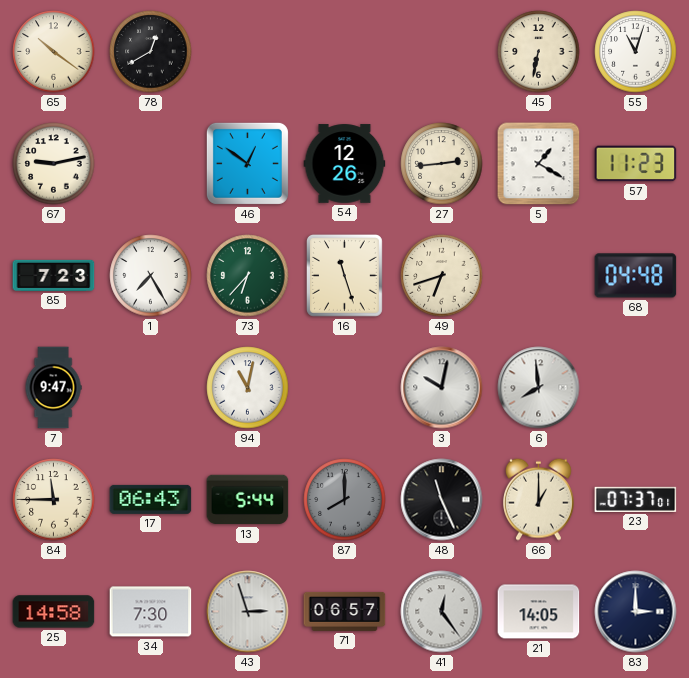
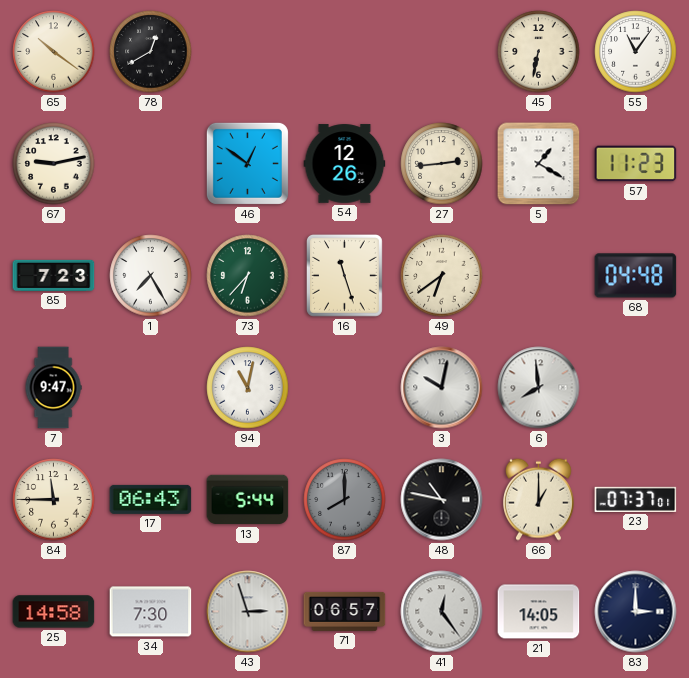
55: 11:03 -> 11:06 (636, 52)
49: 6:42 -> 6:39 (442, 276)
48: 11:26 -> 10:47 (442, 500)
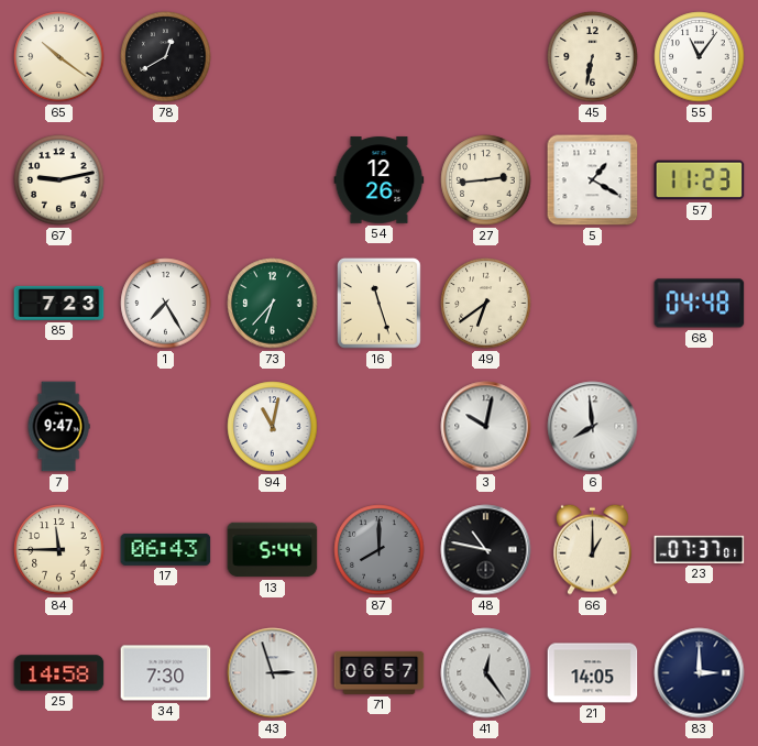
46: 12:51 -> none (247, 163)
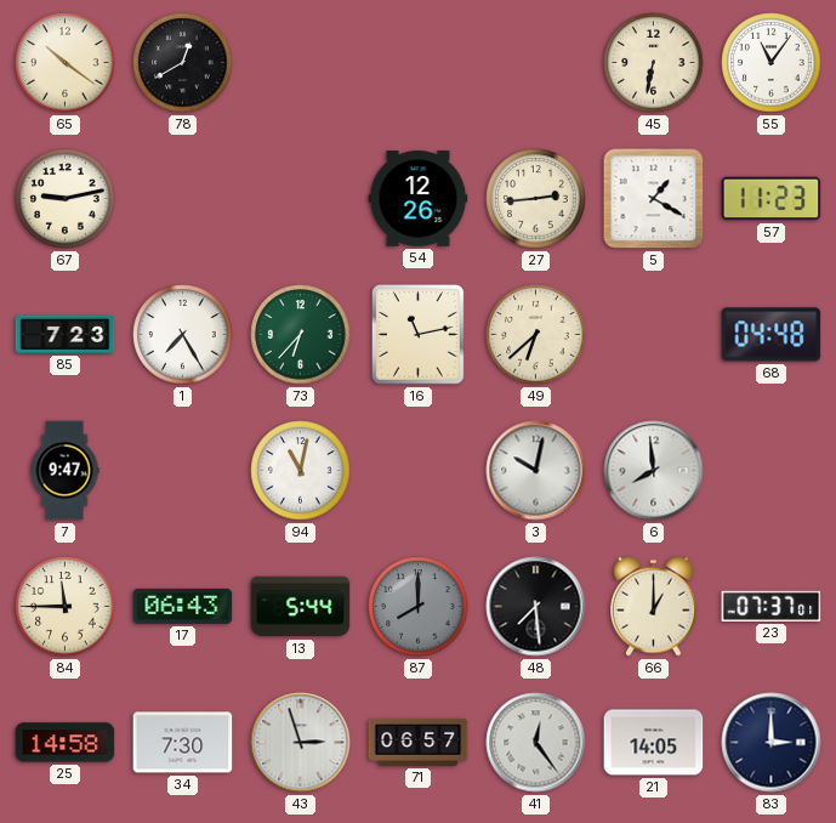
16: 11:27 -> 11:13 (417, 335)
49: 6:39 -> 6:38 (536, 335)
48: 10:47 -> 7:29 (536, 607)
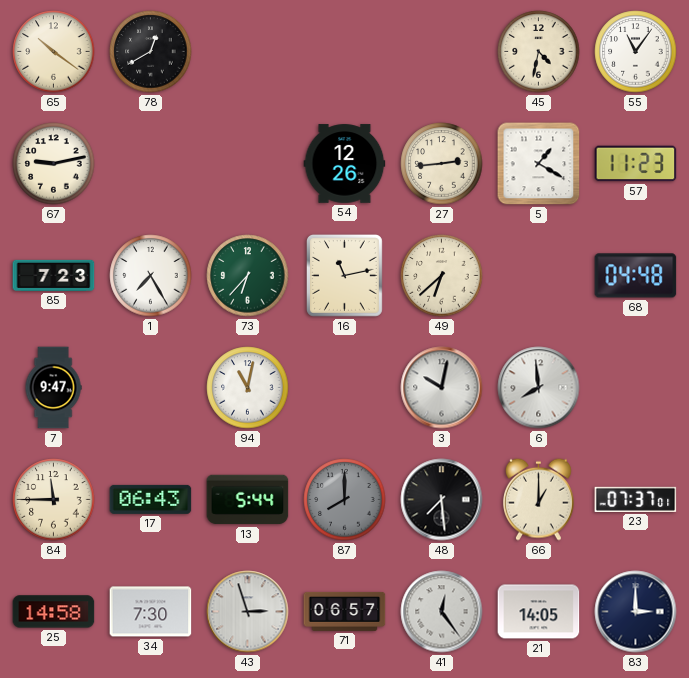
45: 6:32 -> 4:32 (539, 52)
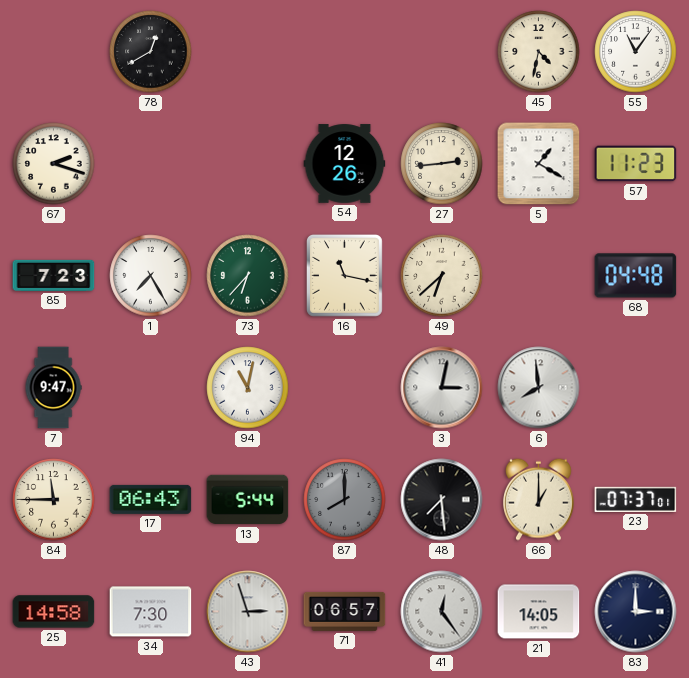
65: 10:21 -> none (54, 52)
67: 9:13 -> 2:18 (54, 164)
16: 11:13 -> 11:17 (344, 276)
3: 10:02 -> 3:02 (442, 388)
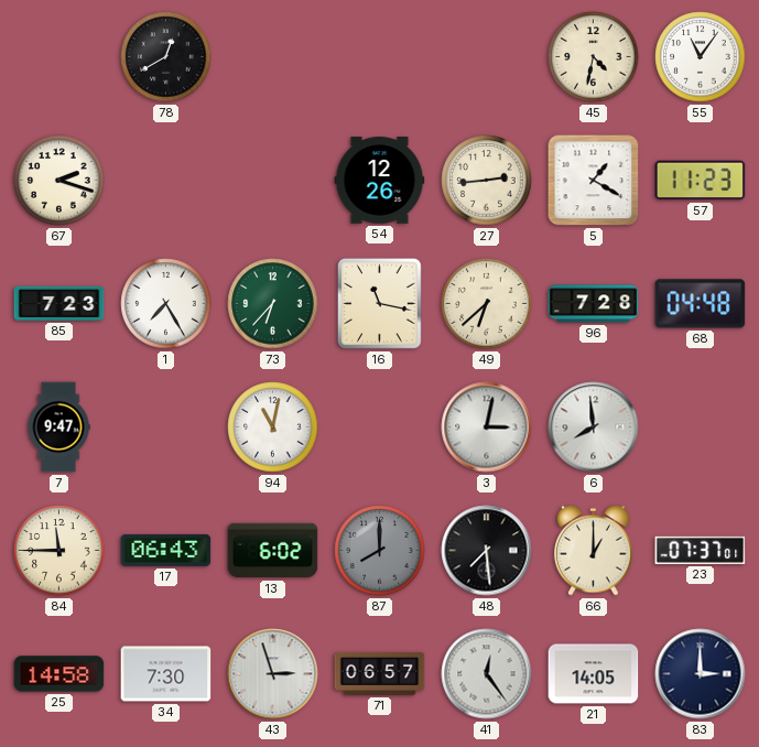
96: none -> 7:28 (594, 304)
13: 5:44 -> 6:02 (273, 551)
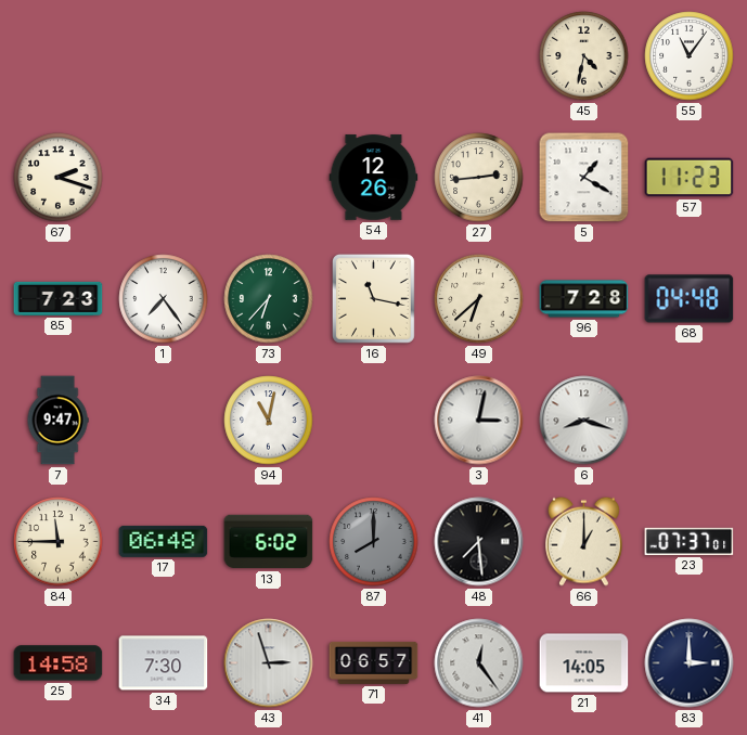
78: 12:40 -> none (166, 57)
1: 7:25 -> 7:24 (164, 299)
6: 7:59 -> 8:18 (584, 421)
17: 06:43 -> 06:48 (164, 541)
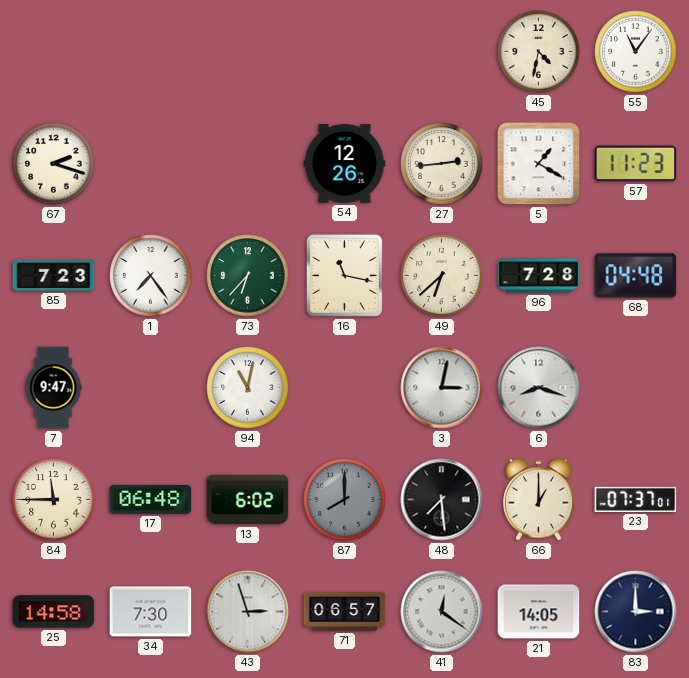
41: 12:24 -> 12:21 (442, 612)
